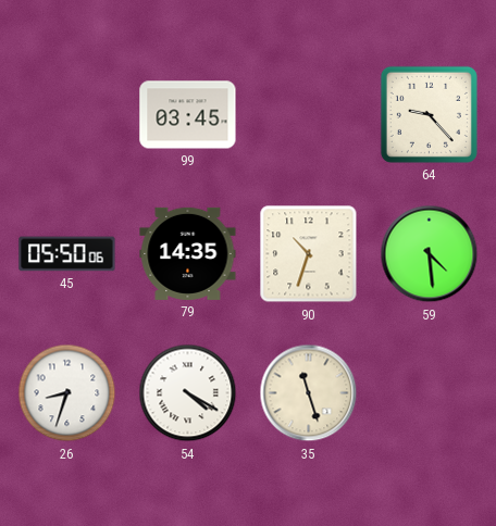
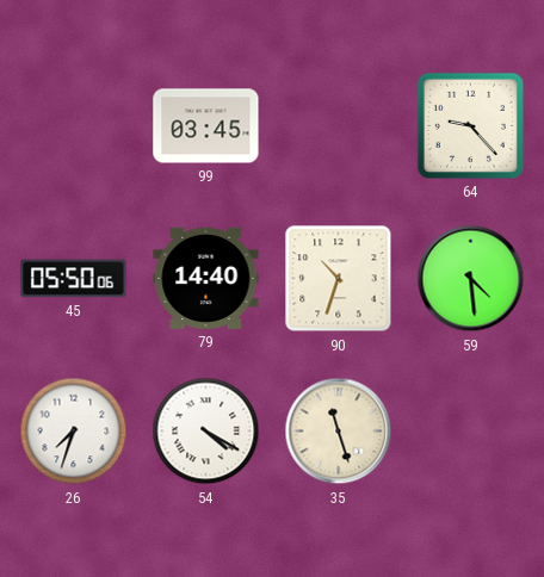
79: 14:35 -> 14:40 (206, 278)
26: 8:33 -> 7:33 (74, 432)
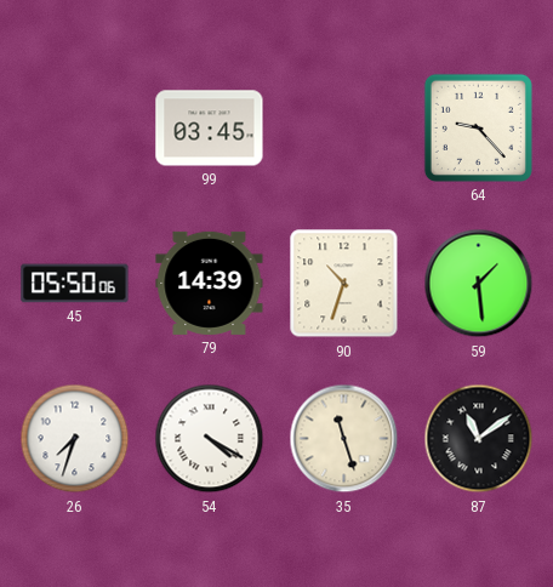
79: 14:40 -> 14:39 (210, 283)
59: 4:29 -> 1:29 (479, 284)
87: none -> 11:09 (479, 439)
